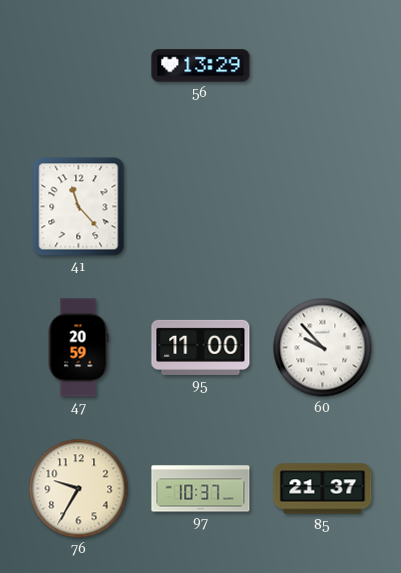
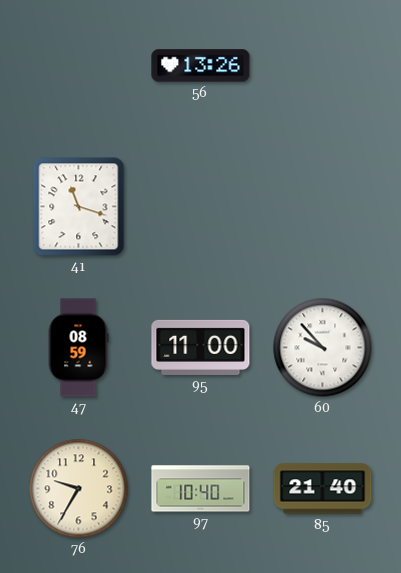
56: 13:29 -> 13:26 (201, 66)
41: 11:23 -> 11:18 (79, 207)
47: 20:59 -> 08:59 (78, 348)
97: 10:37 -> 10:40 (201, 489)
85: 21:37 -> 21:40 (323, 489)
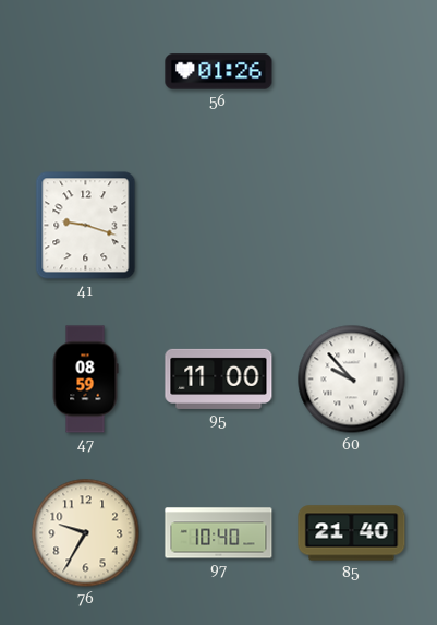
56: 13:26 -> 01:26 (219, 72)
41: 11:18 -> 9:18 (86, 226)
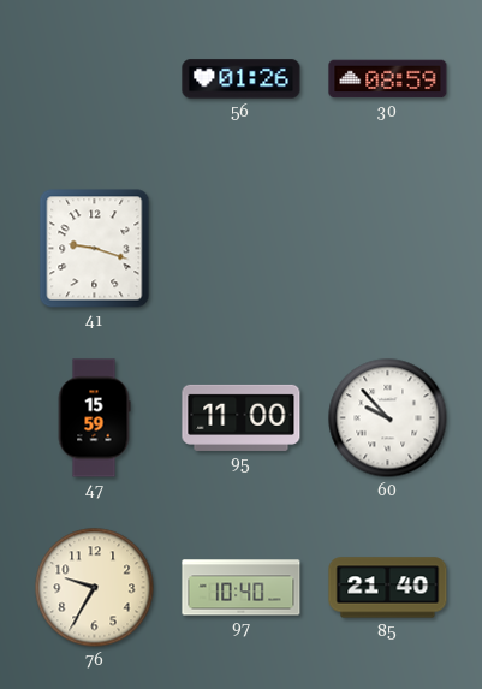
30: none -> 08:59 (388, 79)
47: 08:59 -> 15:59 (94, 418)
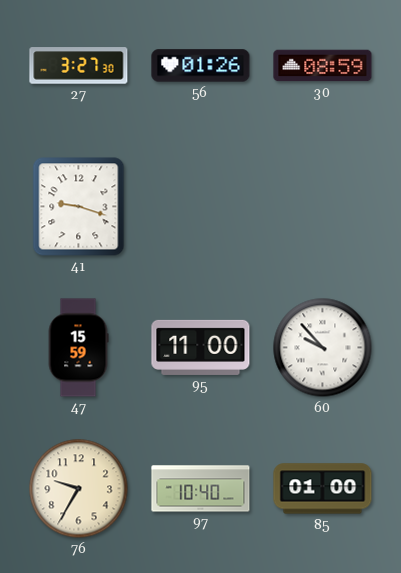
27: none -> 3:27 (79, 66)
85: 21:40 -> 01:00 (323, 489)
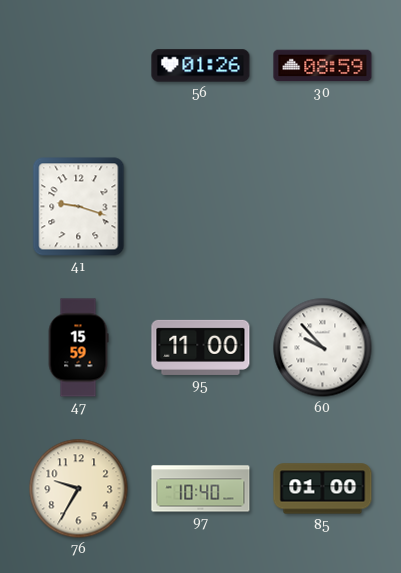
27: 3:27 -> none (79, 66)
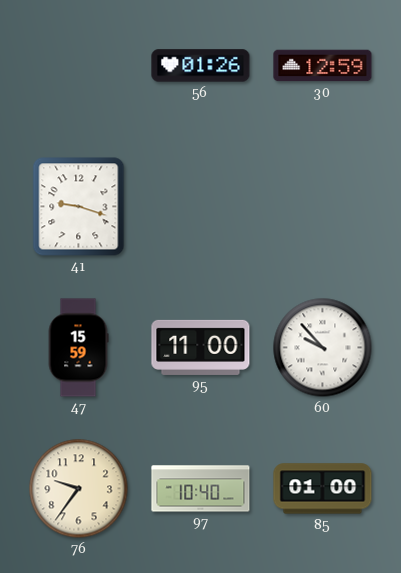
30: 08:59 -> 12:59 (323, 66)
76: 9:35 -> 9:36 (79, 489)
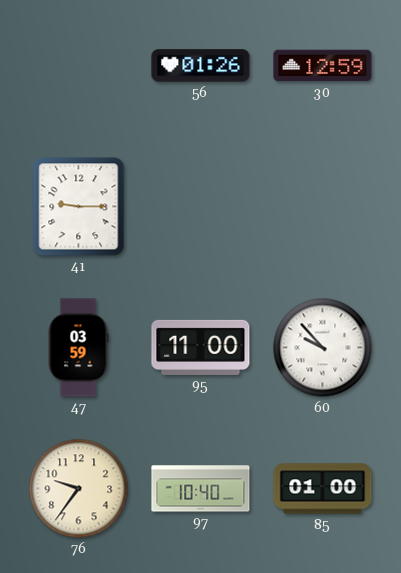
41: 9:18 -> 9:15 (79, 207)
47: 15:59 -> 03:59 (78, 348)
